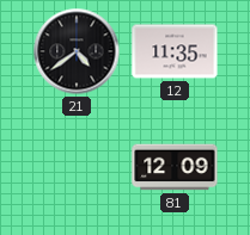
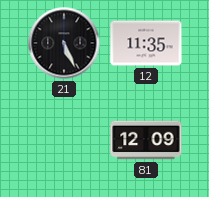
21: 4:39 -> 5:26 (64, 43)
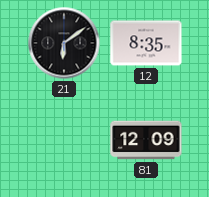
21: 5:26 -> 6:09 (64, 43)
12: 11:35 -> 8:35 (146, 43)
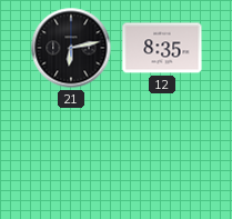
21: 6:09 -> 6:13 (71, 48)
81: 12:09 -> none (146, 140)
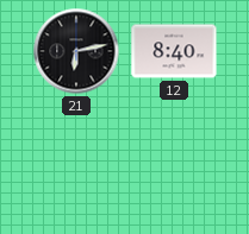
12: 8:35 -> 8:40 (174, 51)
